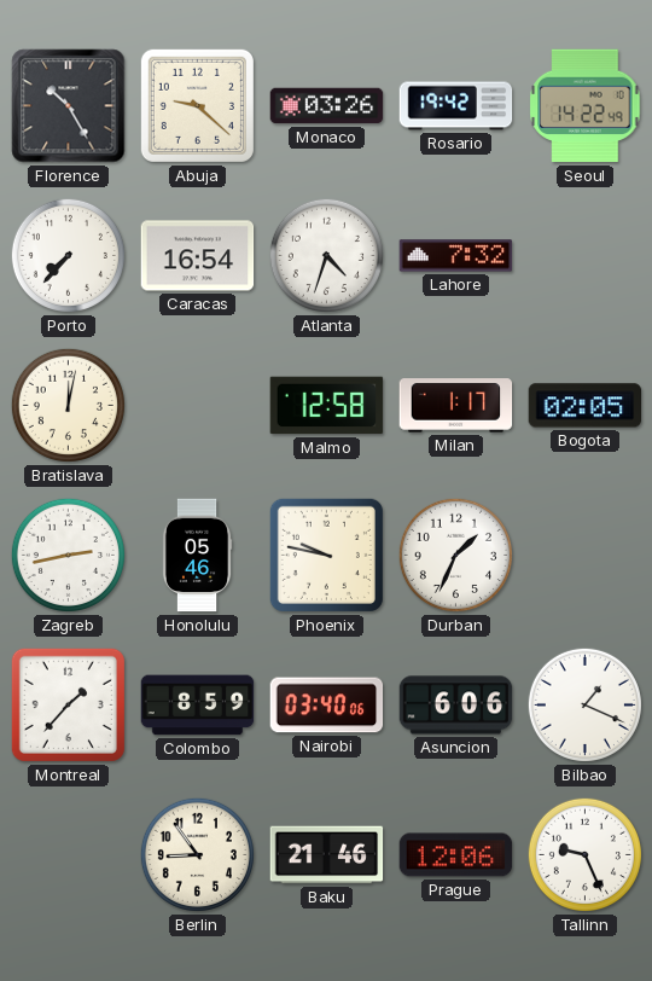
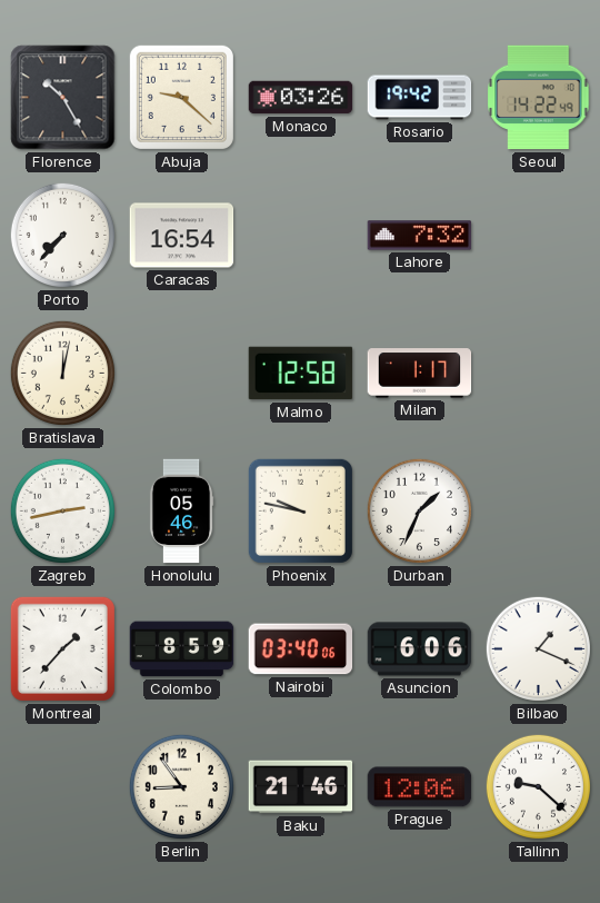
Atlanta: 4:33 -> none (326, 255)
Bogota: 02:05 -> none (586, 406)
Tallinn: 9:26 -> 9:22 (538, 786)
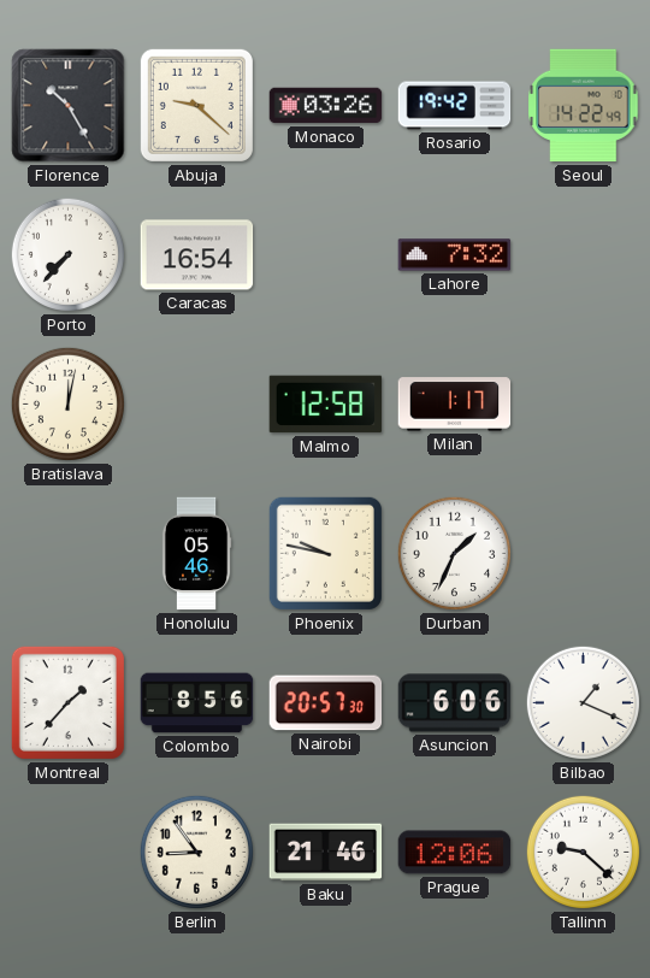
Zagreb: 2:43 -> none (62, 510)
Colombo: 8:59 -> 8:56 (197, 703)
Nairobi: 03:40 -> 20:57 (326, 703)
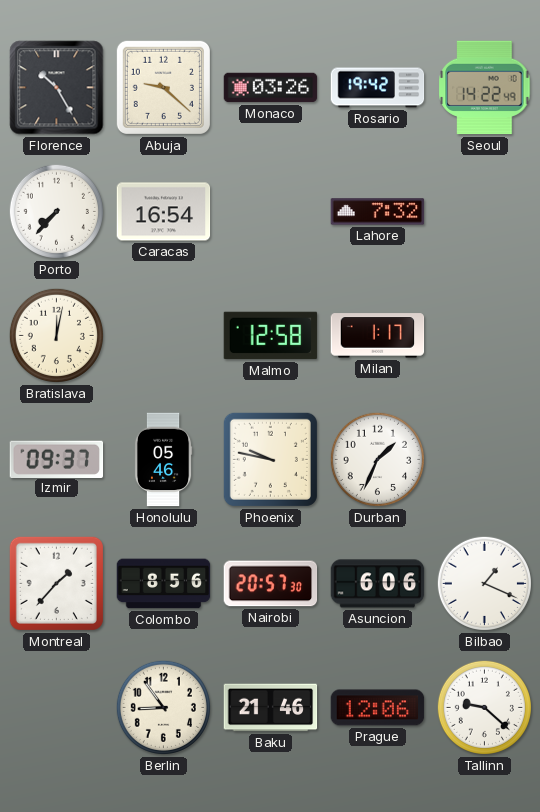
Izmir: none -> 09:37 (57, 459)
